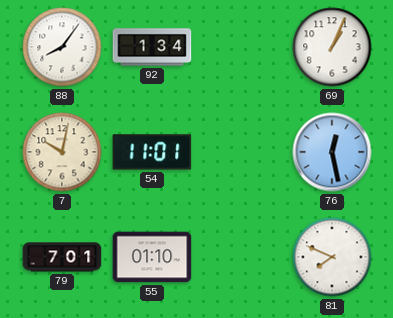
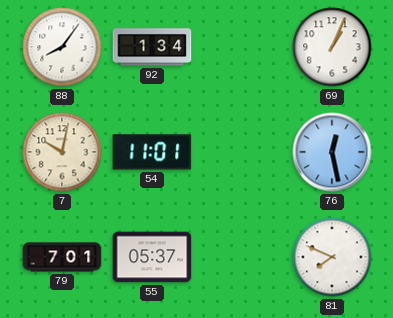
55: 01:10 -> 05:37 (152, 257)
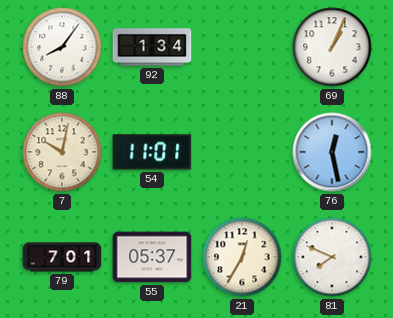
21: none -> 12:35 (242, 257)
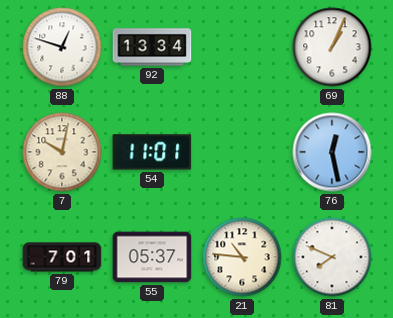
88: 8:06 -> 12:48 (62, 47)
92: 1:34 -> 13:34 (152, 47)
21: 12:35 -> 10:46 (242, 257)
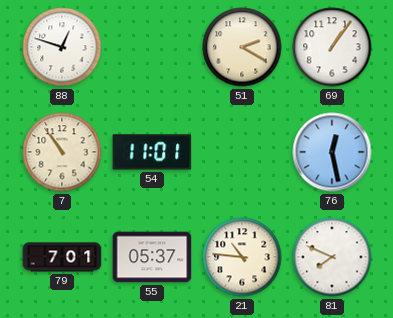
92: 13:34 -> none (152, 47)
51: none -> 2:20 (242, 47)
69: 1:04 -> 1:06 (332, 47)
7: 10:02 -> 10:54 (62, 152)
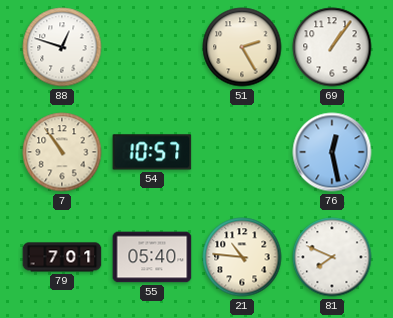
51: 2:20 -> 2:25 (242, 47)
54: 11:01 -> 10:57 (152, 152)
55: 05:37 -> 05:40 (152, 257)
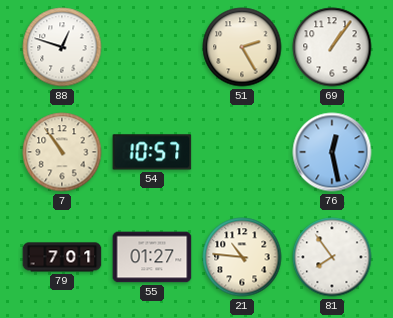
55: 05:40 -> 01:27 (152, 257)
81: 7:49 -> 7:54 (332, 257)
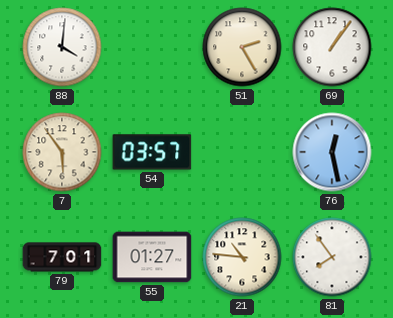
88: 12:48 -> 4:01 (62, 47)
7: 10:54 -> 5:54 (62, 152)
54: 10:57 -> 03:57 (152, 152)
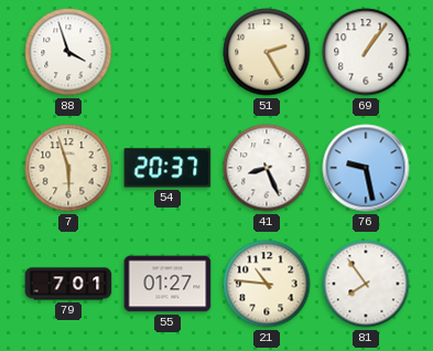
88: 4:01 -> 3:57 (68, 52)
7: 5:54 -> 5:57 (68, 168)
54: 03:57 -> 20:37 (167, 168)
41: none -> 8:26 (267, 168)
76: 12:28 -> 9:28 (366, 168)
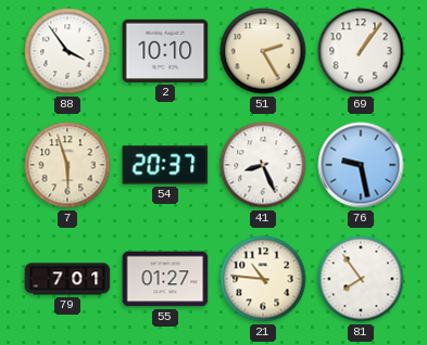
88: 3:57 -> 3:54 (67, 51)
2: none -> 10:10 (165, 51)
